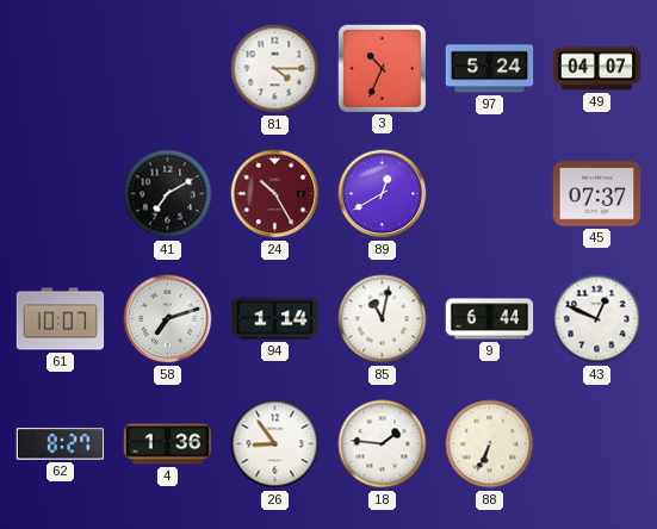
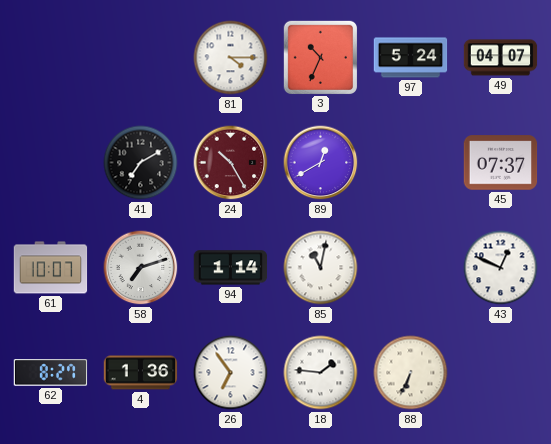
9: 6:44 -> none (490, 319)
26: 8:54 -> 6:54 (231, 373)
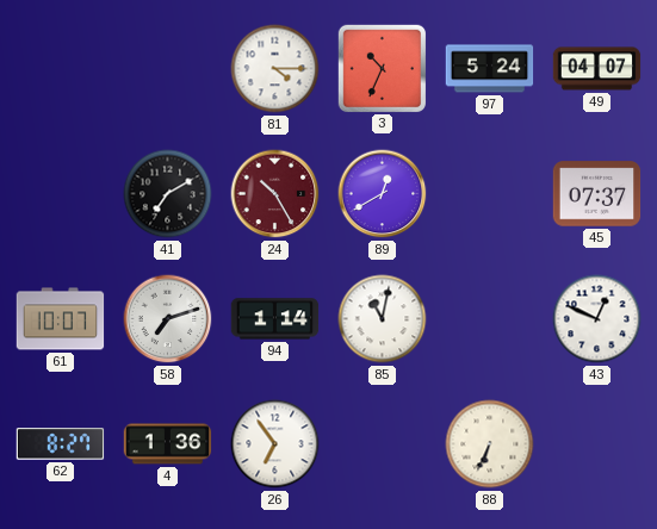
18: 1:46 -> none (321, 373)
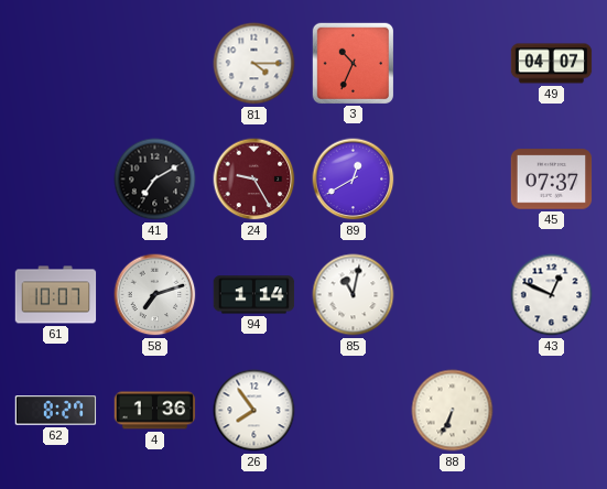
97: 5:24 -> none (490, 69)
24: 10:25 -> 9:25 (254, 180)
26: 6:54 -> 7:54 (254, 411)
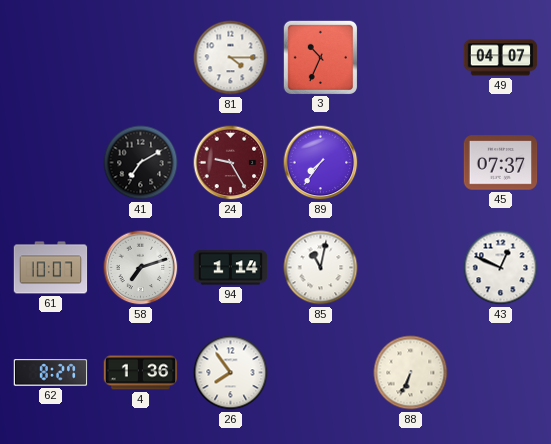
89: 12:40 -> 7:36 (321, 163)
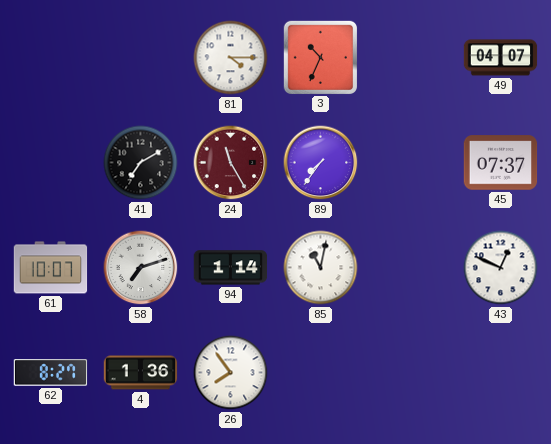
24: 9:25 -> 11:25 (231, 163)
88: 6:34 -> none (411, 373)
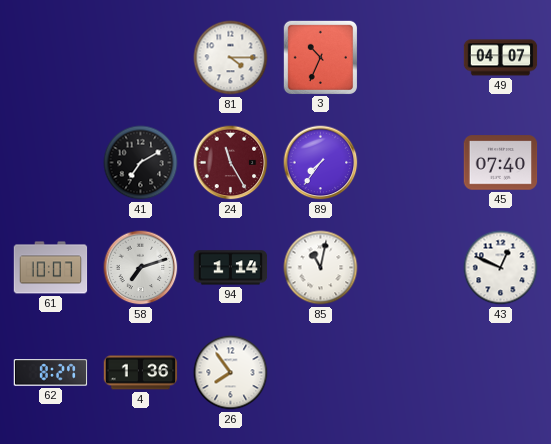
45: 07:37 -> 07:40 (501, 163)
